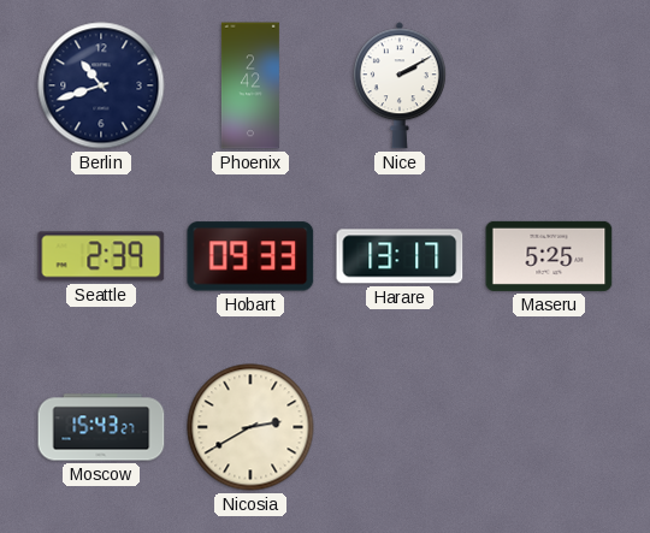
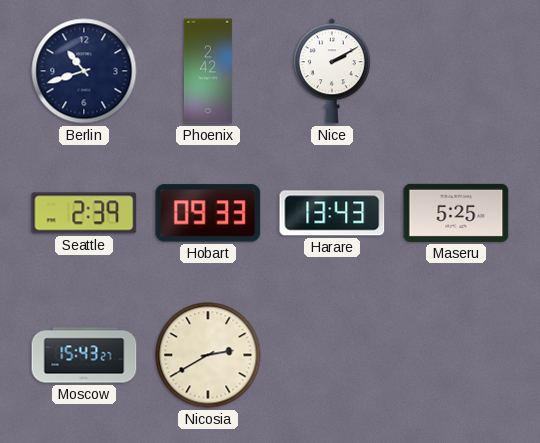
Harare: 13:17 -> 13:43 (332, 213)
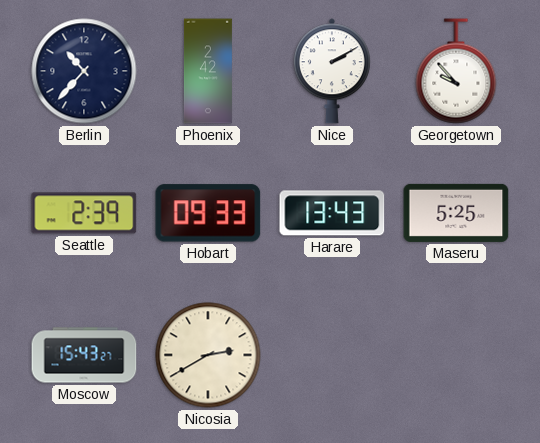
Berlin: 10:42 -> 10:37 (84, 71)
Georgetown: none -> 9:53 (456, 71)
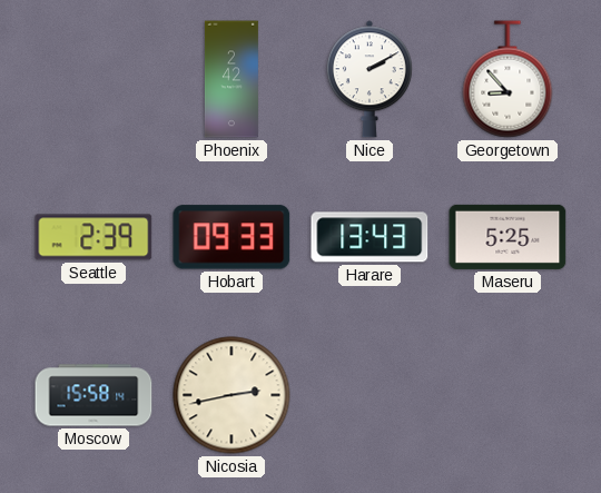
Berlin: 10:37 -> none (84, 71)
Georgetown: 9:53 -> 8:53 (508, 79)
Moscow: 15:43 -> 15:58 (93, 395)
Nicosia: 2:40 -> 2:43 (231, 395)
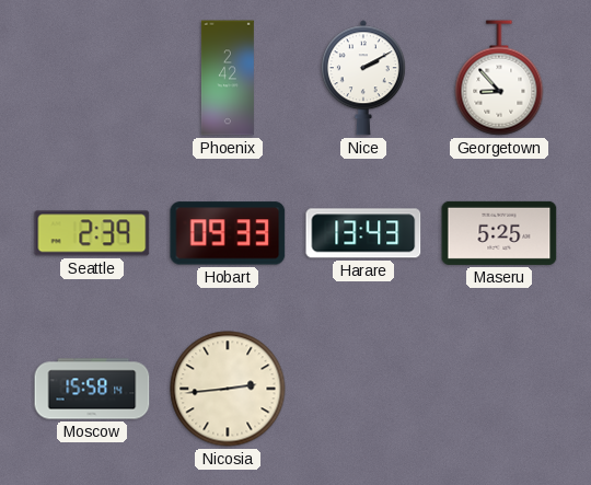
Nicosia: 2:43 -> 2:44 (228, 389)
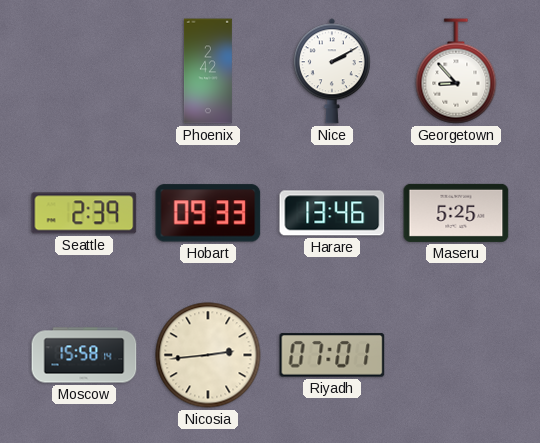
Harare: 13:43 -> 13:46 (332, 213)
Riyadh: none -> 07:01 (332, 355)
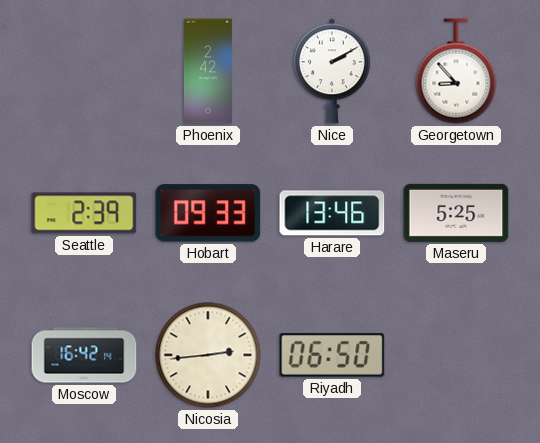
Moscow: 15:58 -> 16:42 (84, 355)
Riyadh: 07:01 -> 06:50 (332, 355)
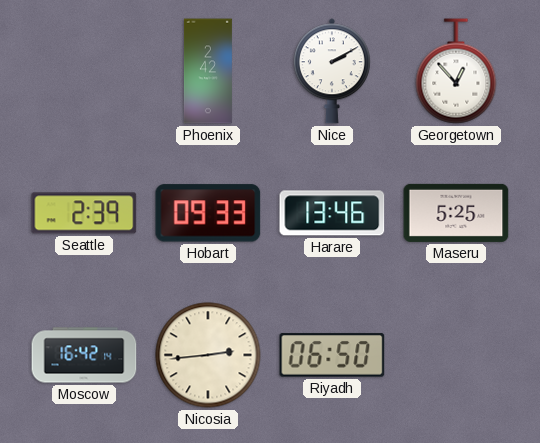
Georgetown: 8:53 -> 12:53 (456, 71)
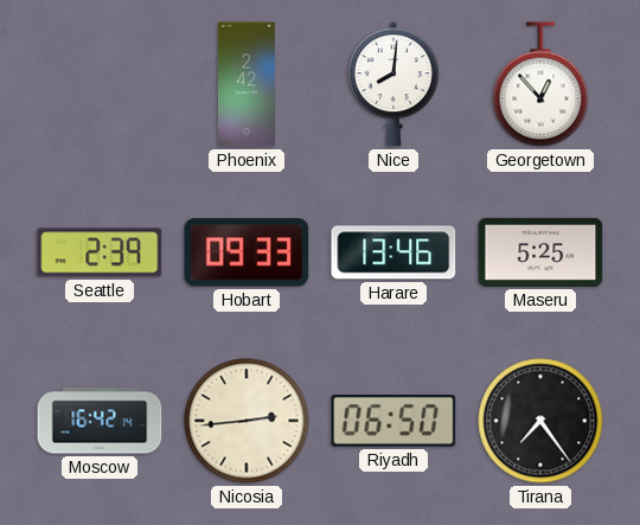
Nice: 2:10 -> 8:01 (393, 84)
Tirana: none -> 7:24 (540, 421)
